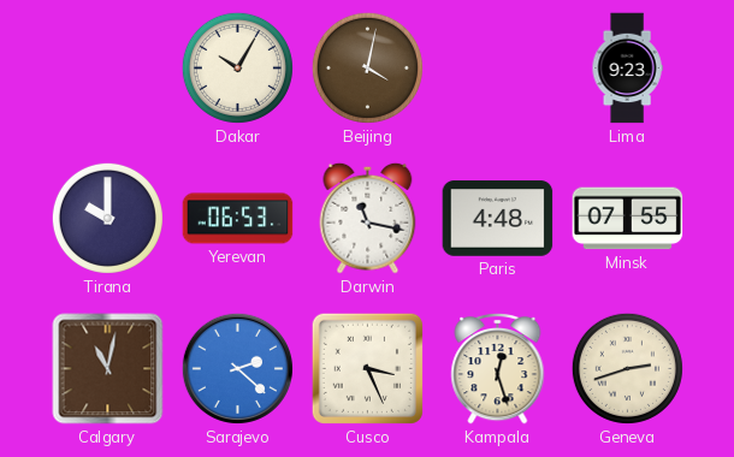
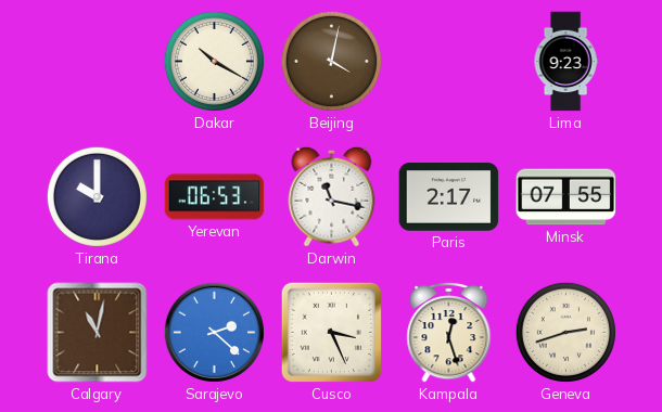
Dakar: 10:05 -> 10:20 (214, 61)
Paris: 4:48 -> 2:17 (449, 197)
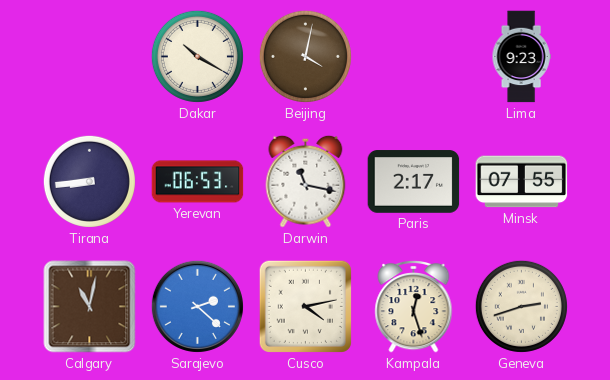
Tirana: 10:00 -> 8:44 (89, 181)
Cusco: 3:26 -> 4:13 (305, 306)
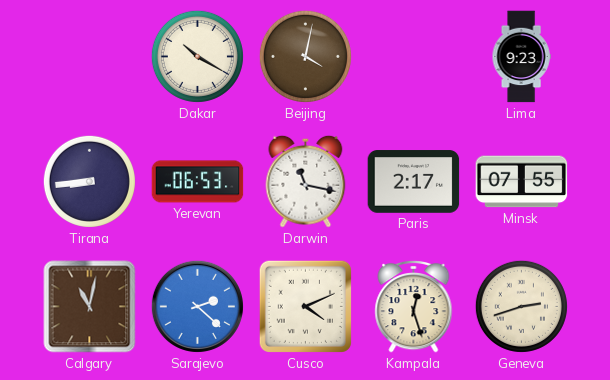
Cusco: 4:13 -> 4:11 (305, 306)
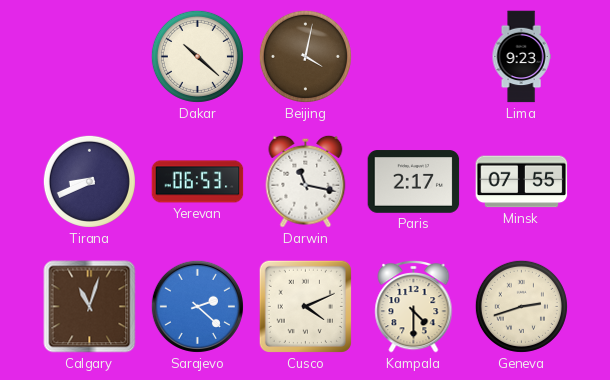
Dakar: 10:20 -> 10:22 (197, 56)
Tirana: 8:44 -> 8:41 (89, 181)
Calgary: 11:02 -> 11:03 (90, 307)
Kampala: 12:27 -> 4:30 (414, 306)
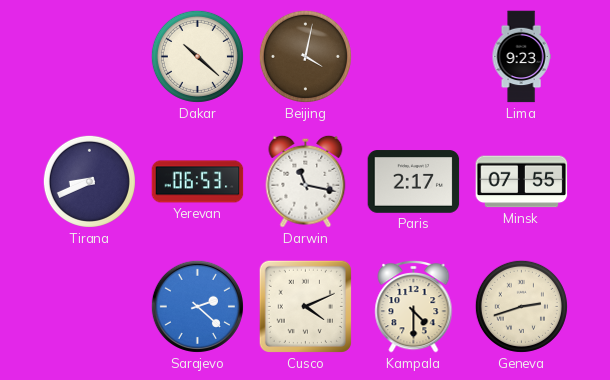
Calgary: 11:03 -> none (90, 307)
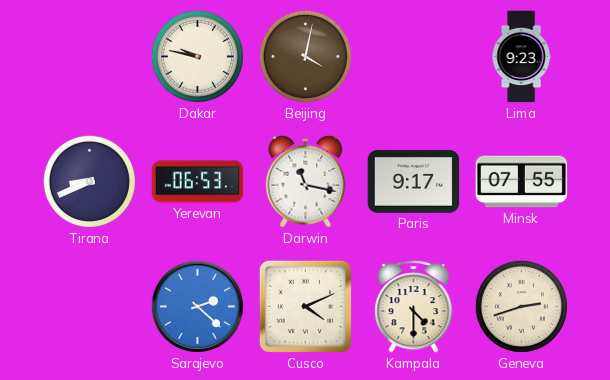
Dakar: 10:22 -> 9:47 (197, 56)
Paris: 2:17 -> 9:17 (414, 182)
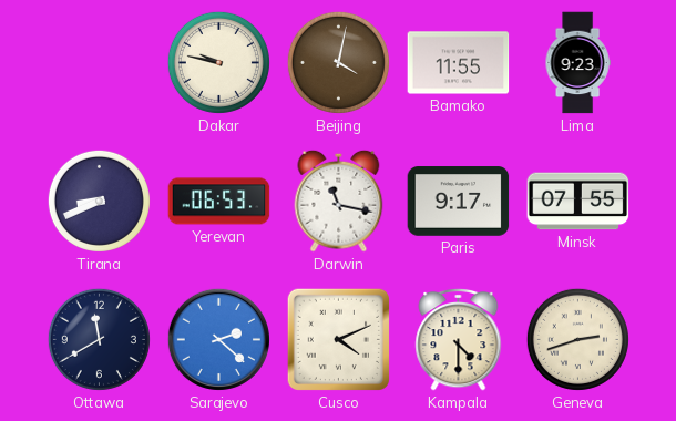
Bamako: none -> 11:55 (459, 63)
Ottawa: none -> 11:40 (99, 339)
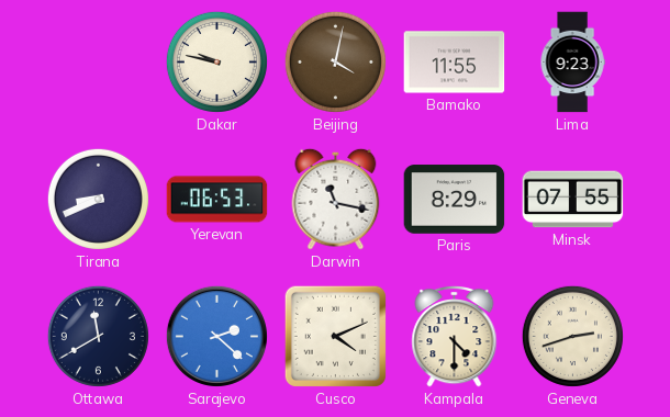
Paris: 9:17 -> 8:29 (455, 200)
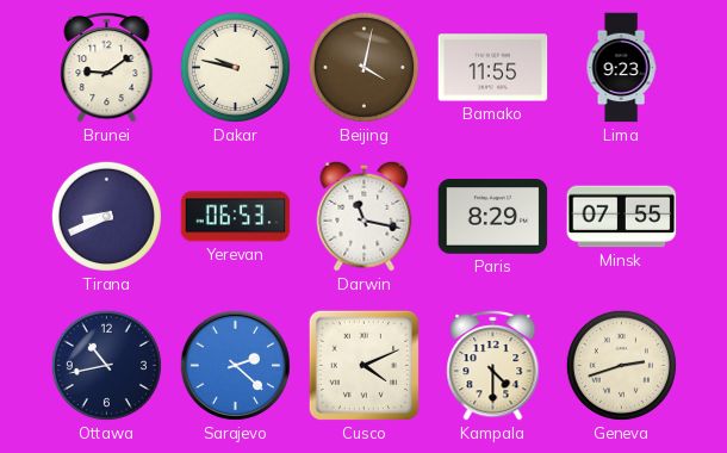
Brunei: none -> 9:09 (107, 67)
Ottawa: 11:40 -> 10:43 (106, 365)
